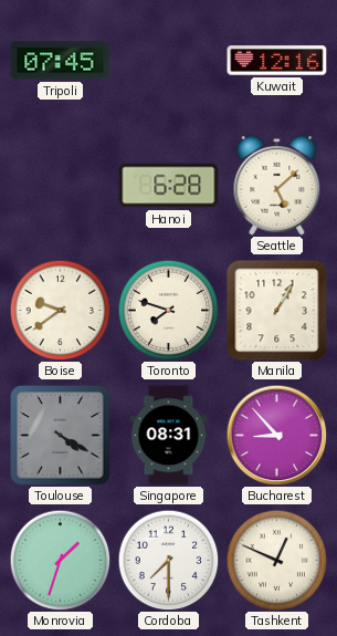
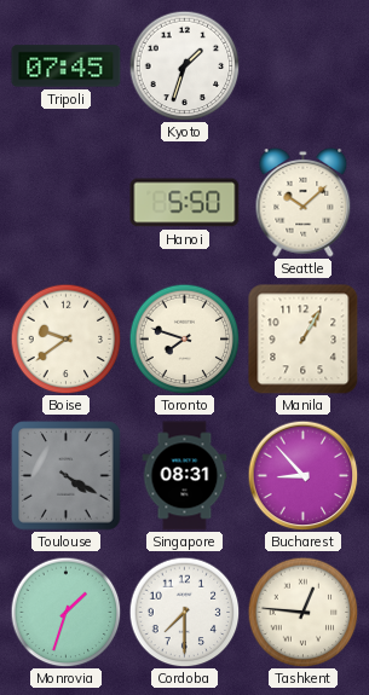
Kyoto: none -> 1:33 (184, 65)
Kuwait: 12:16 -> none (277, 61)
Hanoi: 6:28 -> 5:50 (185, 203)
Seattle: 5:08 -> 10:08 (304, 202)
Tashkent: 12:49 -> 12:46 (302, 612)
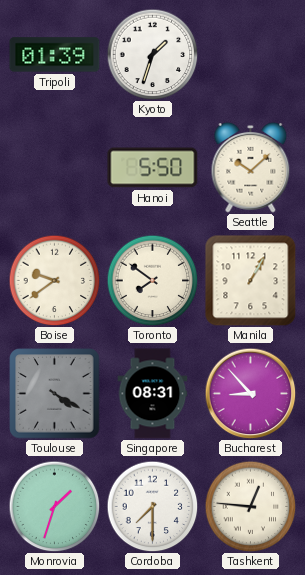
Tripoli: 07:45 -> 01:39 (55, 55)
Toronto: 7:48 -> 7:51 (152, 280)
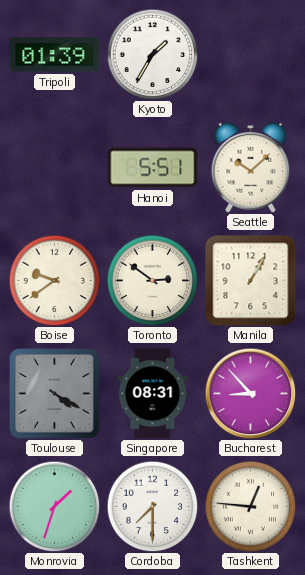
Kyoto: 1:33 -> 1:35 (152, 54)
Hanoi: 5:50 -> 5:51 (153, 168)
Toronto: 7:51 -> 2:51 (152, 280)
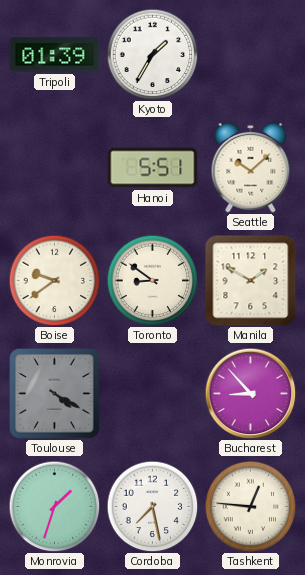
Toronto: 2:51 -> 8:51 (152, 280)
Manila: 1:05 -> 1:50 (251, 281)
Singapore: 08:31 -> none (153, 394)
Cordoba: 7:30 -> 7:28 (152, 506)
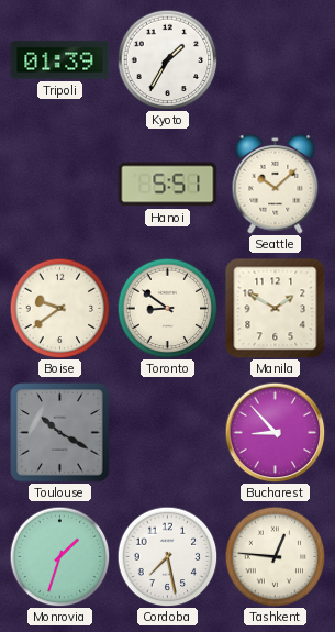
Toulouse: 4:20 -> 10:20 (60, 433)
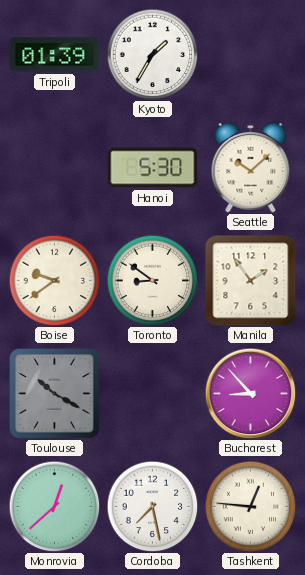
Hanoi: 5:51 -> 5:30 (153, 168)
Manila: 1:50 -> 1:54 (251, 281)
Monrovia: 1:33 -> 12:38 (54, 506)
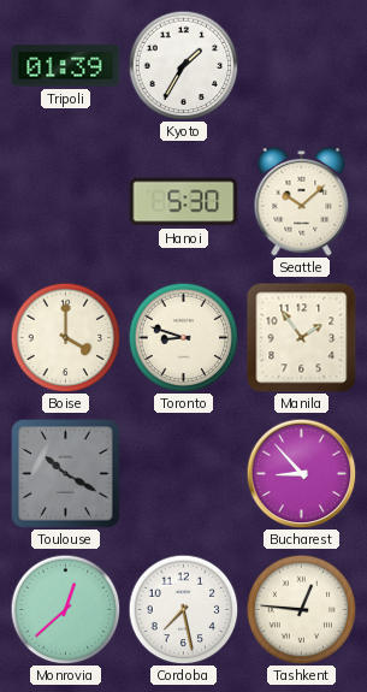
Boise: 9:39 -> 4:00 (65, 337)
Toronto: 8:51 -> 8:48 (183, 337)
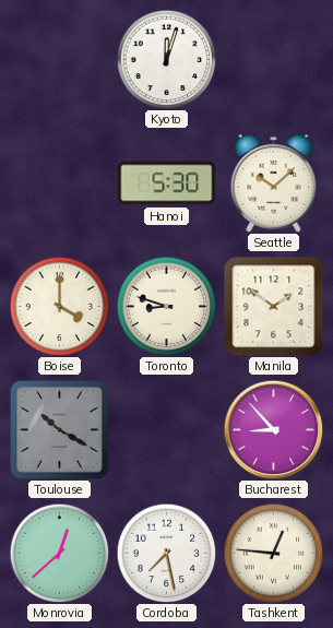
Tripoli: 01:39 -> none (66, 66)
Kyoto: 1:35 -> 12:03 (166, 59)
Manila: 1:54 -> 1:51 (274, 307)
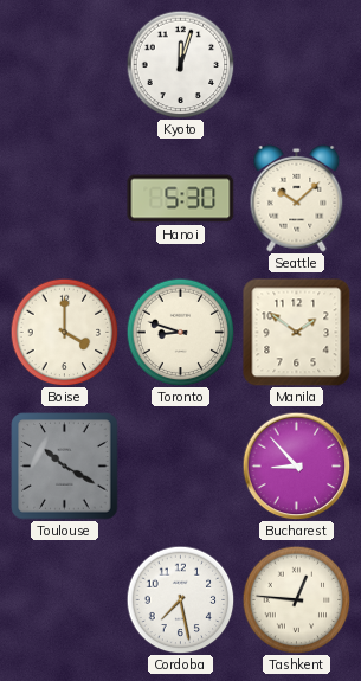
Monrovia: 12:38 -> none (59, 553)
